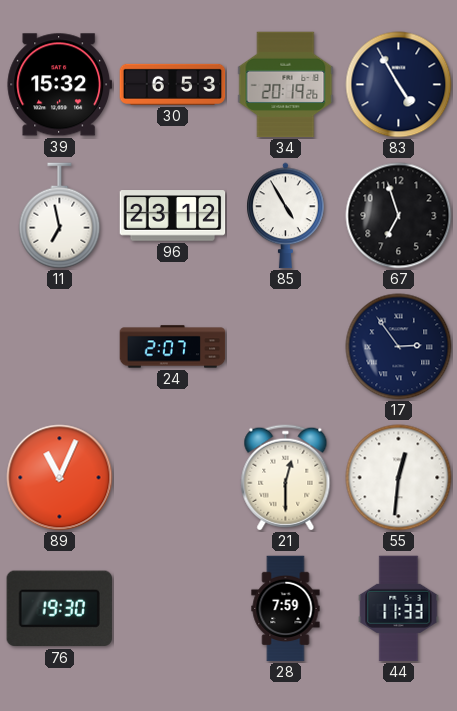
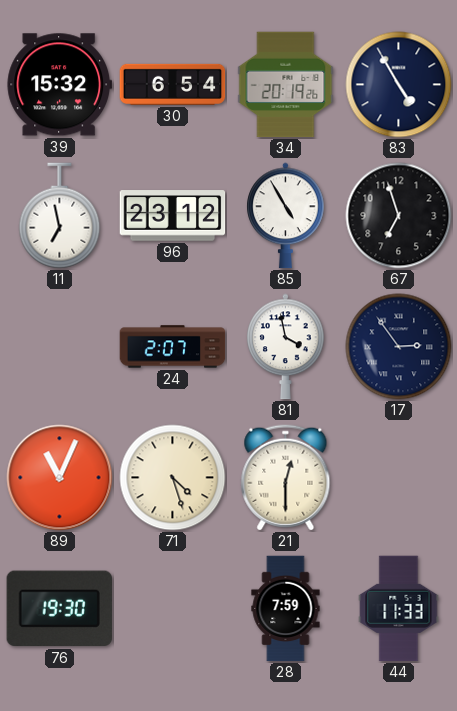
30: 6:53 -> 6:54 (173, 84)
81: none -> 3:58 (286, 347)
71: none -> 4:27 (173, 478)
55: 12:31 -> none (399, 478)
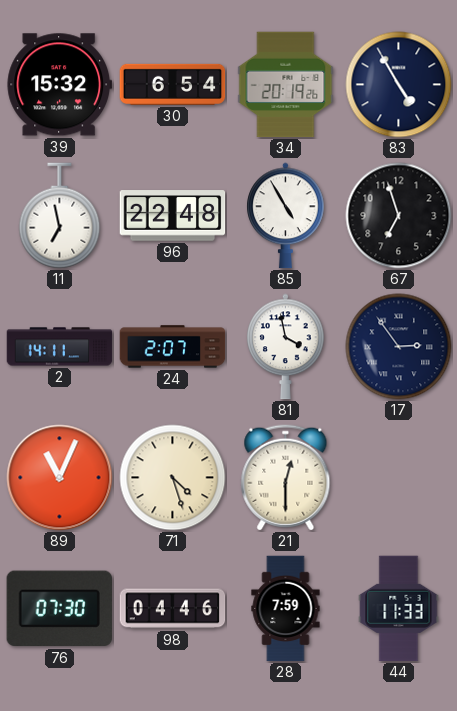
96: 23:12 -> 22:48 (173, 216)
2: none -> 14:11 (60, 347)
76: 19:30 -> 07:30 (59, 609)
98: none -> 04:46 (173, 609)
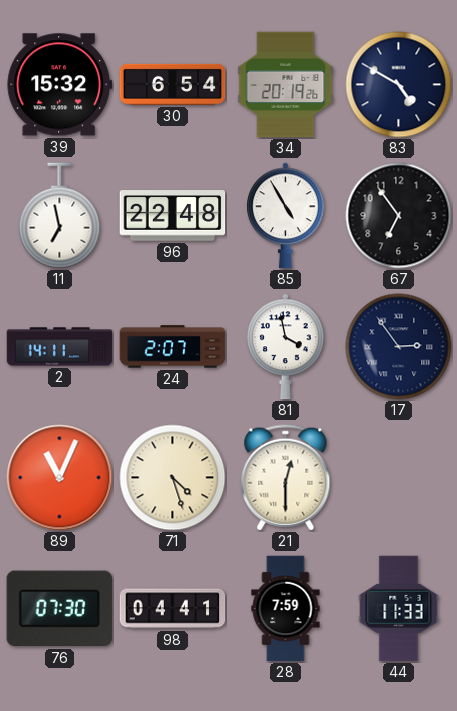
83: 4:55 -> 4:50 (399, 85)
67: 6:57 -> 6:54 (399, 216)
98: 04:46 -> 04:41 (173, 609)
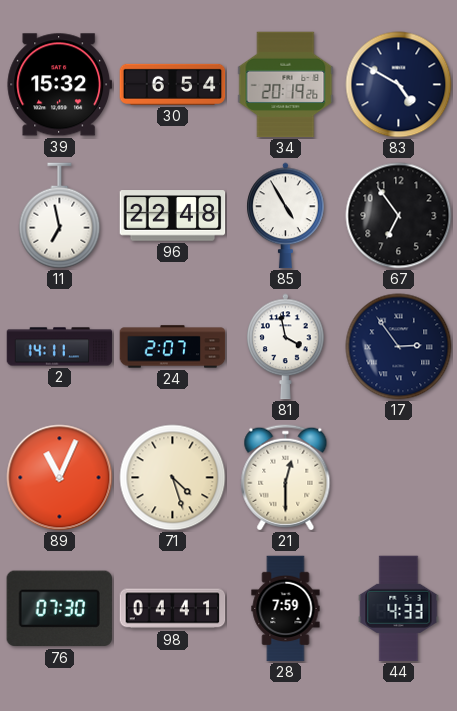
44: 11:33 -> 4:33 (399, 609)
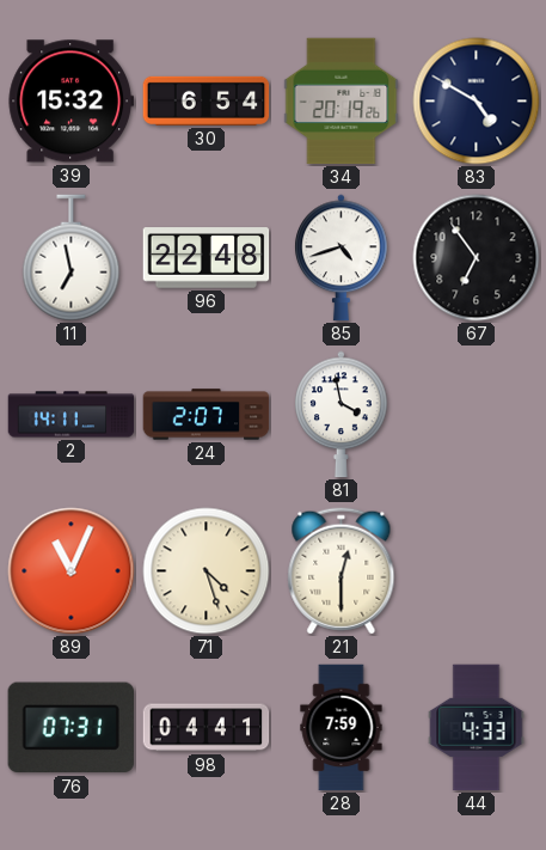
85: 4:55 -> 4:42 (342, 258)
17: 2:54 -> none (399, 347)
76: 07:30 -> 07:31 (70, 728)
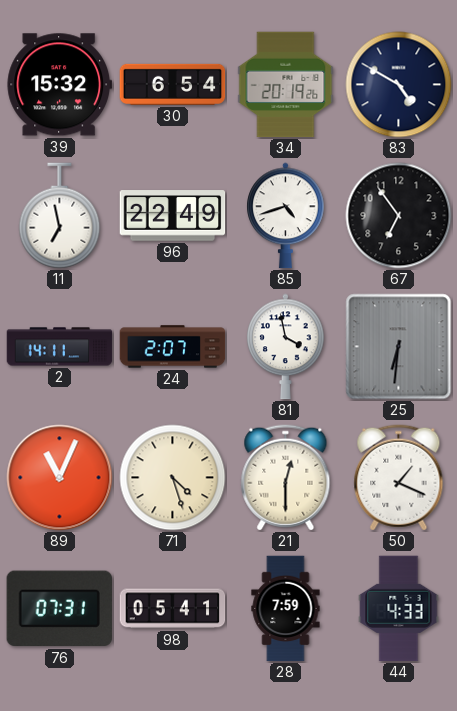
96: 22:48 -> 22:49 (173, 216)
25: none -> 6:31 (399, 347)
50: none -> 1:19 (399, 478)
98: 04:41 -> 05:41 (173, 609)
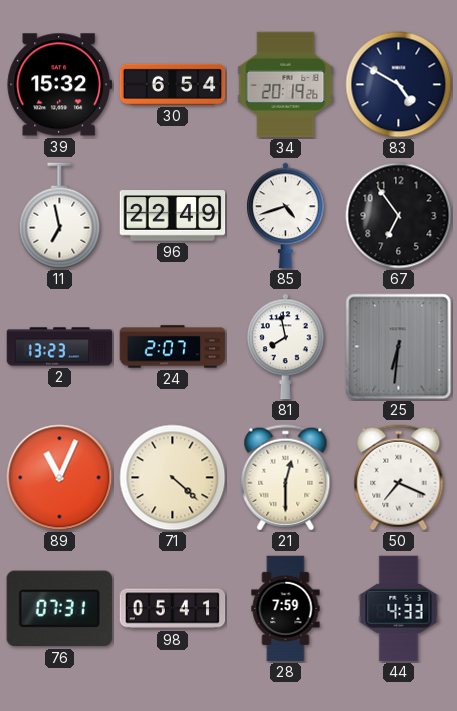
2: 14:11 -> 13:23 (60, 347)
81: 3:58 -> 7:58 (286, 347)
71: 4:27 -> 4:22 (173, 478)
50: 1:19 -> 7:19 (399, 478)
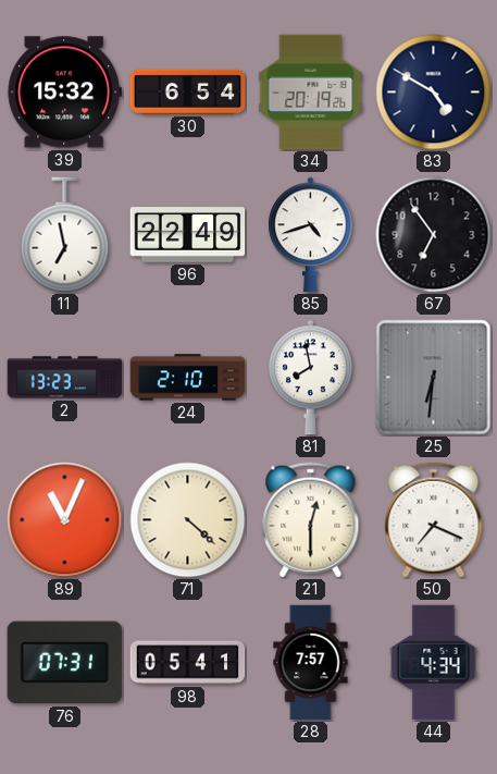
24: 2:07 -> 2:10 (188, 378)
28: 7:59 -> 7:57 (311, 663)
44: 4:33 -> 4:34 (434, 663)
